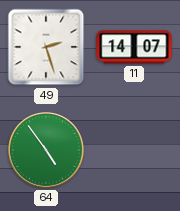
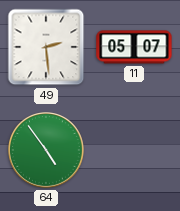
49: 2:27 -> 2:29 (46, 47)
11: 14:07 -> 05:07 (134, 47)
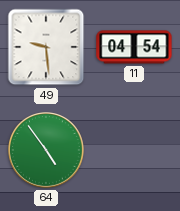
49: 2:29 -> 9:29 (46, 47)
11: 05:07 -> 04:54 (134, 47)
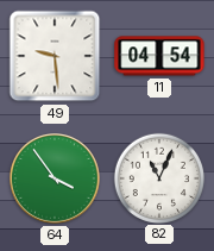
64: 4:54 -> 3:54 (56, 180)
82: none -> 11:04 (158, 177)
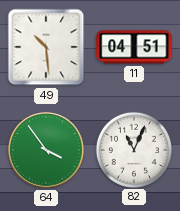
49: 9:29 -> 10:29 (46, 47)
11: 04:54 -> 04:51 (134, 47)
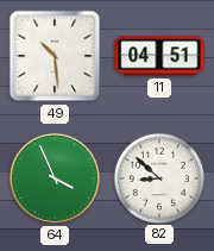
64: 3:54 -> 3:56 (56, 180)
82: 11:04 -> 8:52 (158, 177)
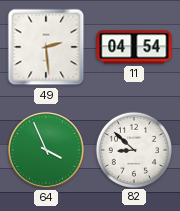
49: 10:29 -> 2:29 (46, 47)
11: 04:51 -> 04:54 (134, 47)
